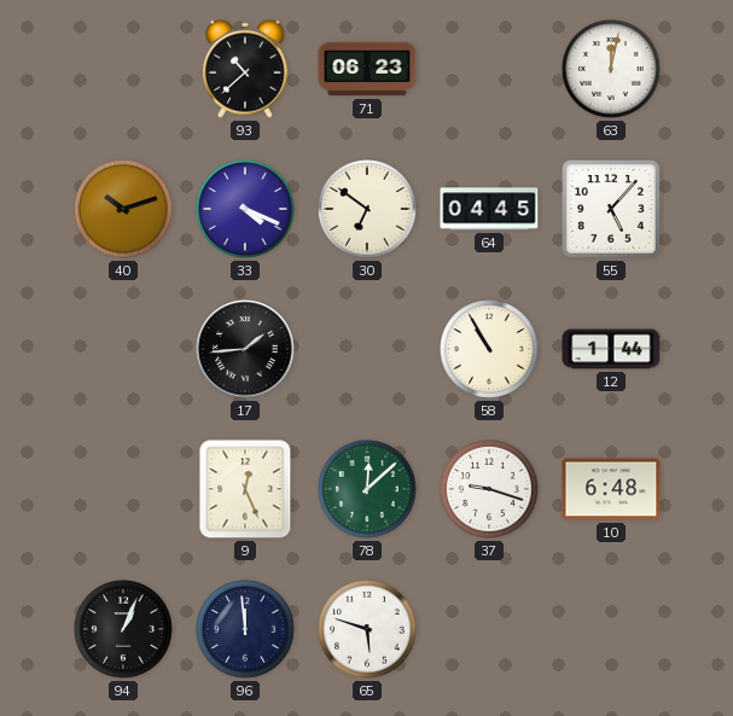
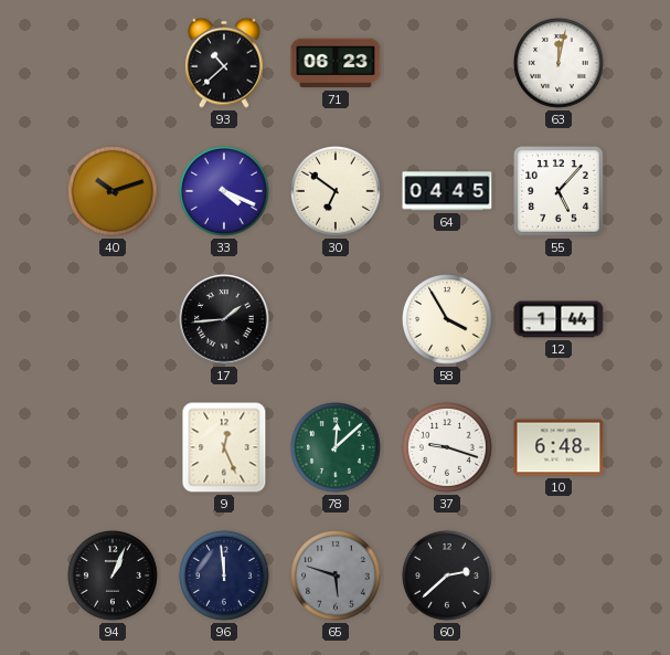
58: 10:55 -> 3:55 (448, 320)
65 dial: white -> grey (337, 577)
60: none -> 2:38 (448, 577)
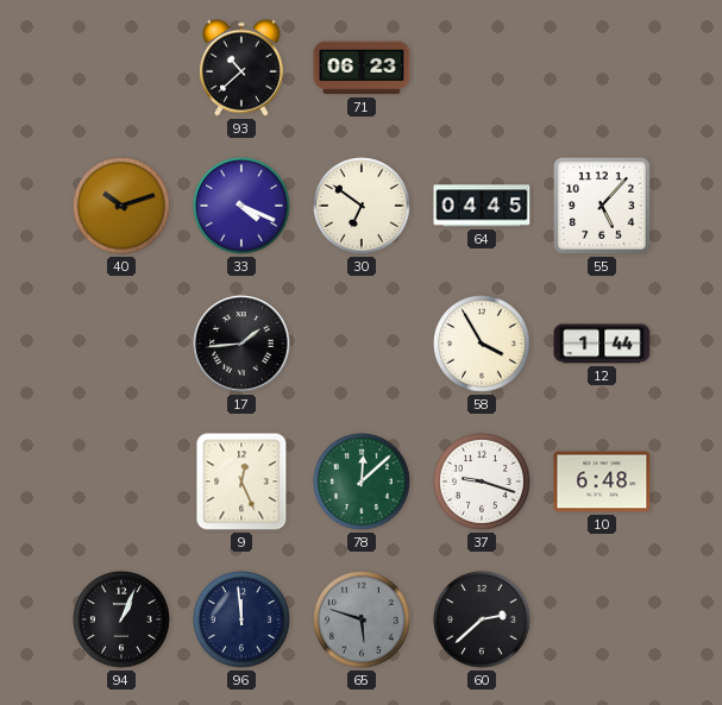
63: 12:02 -> none (560, 64)
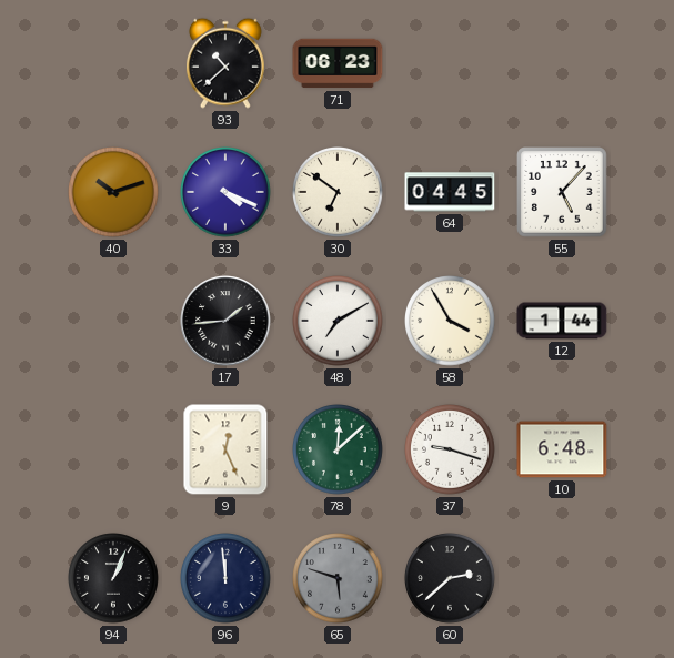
48: none -> 7:10 (339, 322)
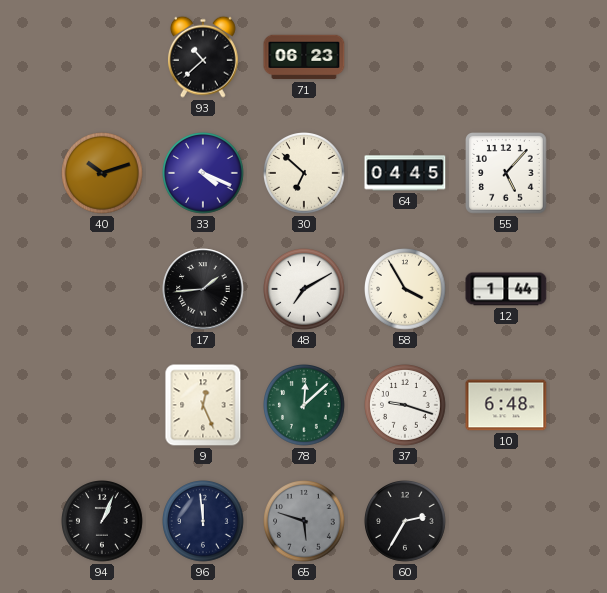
30: 6:51 -> 6:52 (305, 174)
60: 2:38 -> 2:35 (406, 522)
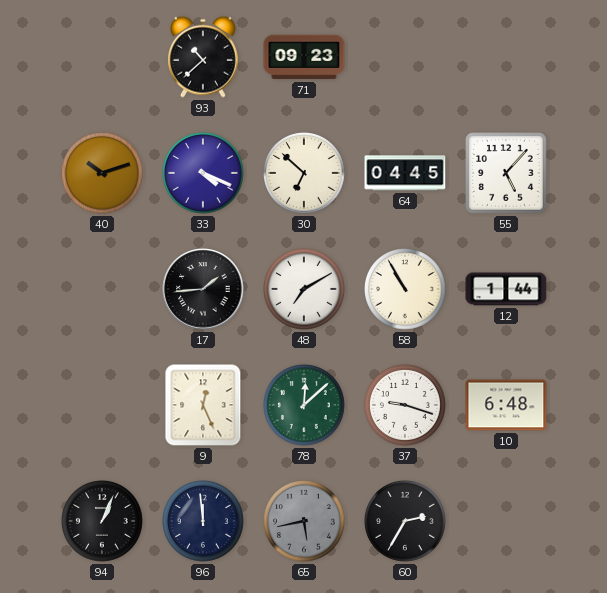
71: 06:23 -> 09:23 (304, 57)
58: 3:55 -> 10:55 (406, 290)
65: 5:48 -> 5:43 (305, 522)
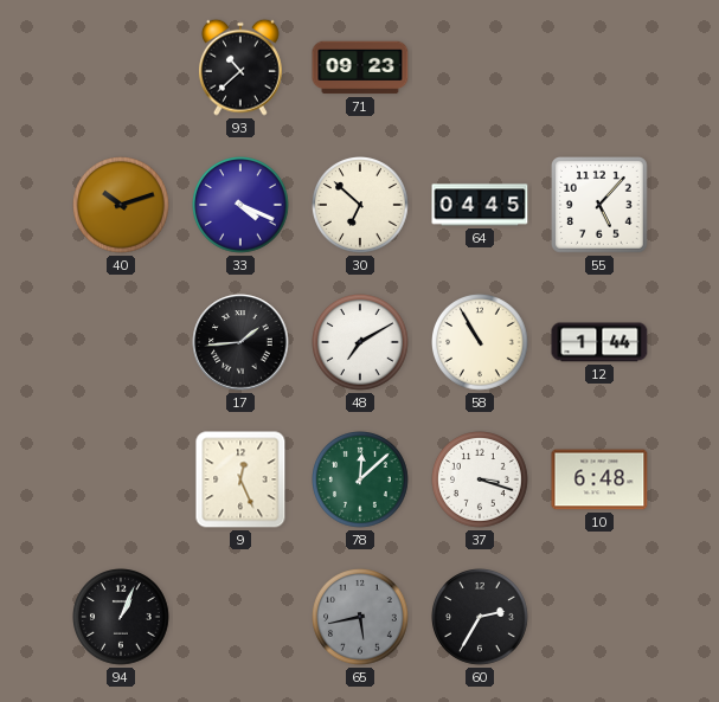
37: 9:18 -> 3:18 (481, 481)
96: 11:59 -> none (204, 522)
